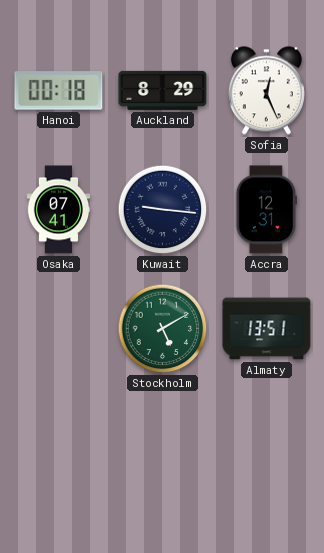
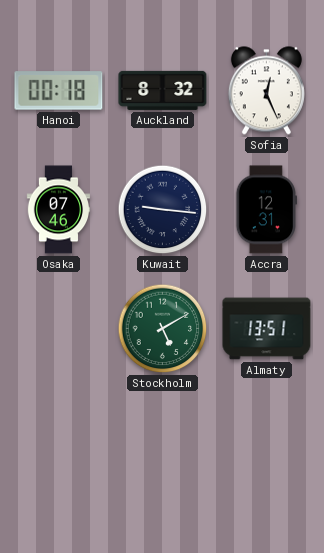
Auckland: 8:29 -> 8:32 (163, 90)
Osaka: 07:41 -> 07:46 (59, 210)
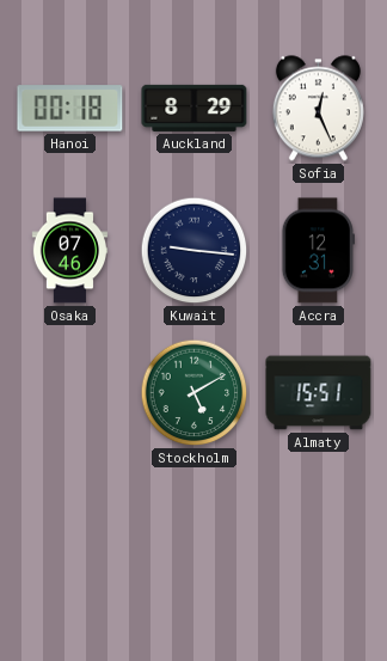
Auckland: 8:32 -> 8:29 (195, 108)
Almaty: 13:51 -> 15:51 (319, 393)
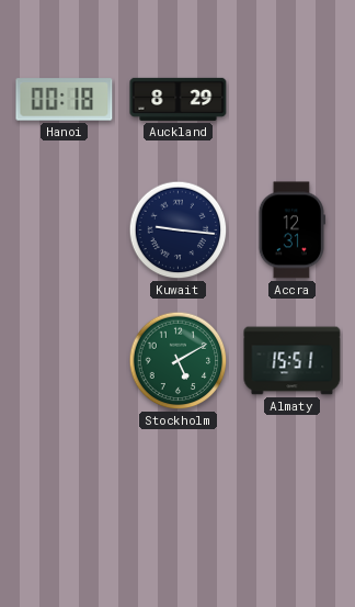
Sofia: 12:26 -> none (318, 109)
Osaka: 07:46 -> none (70, 251)
